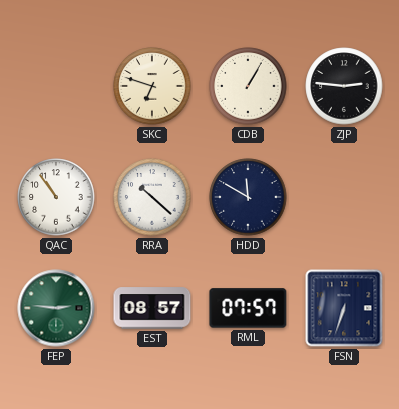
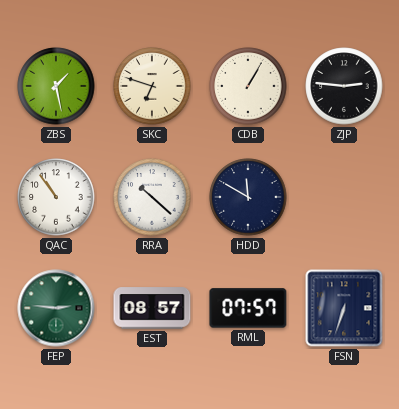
ZBS: none -> 1:28 (56, 86)
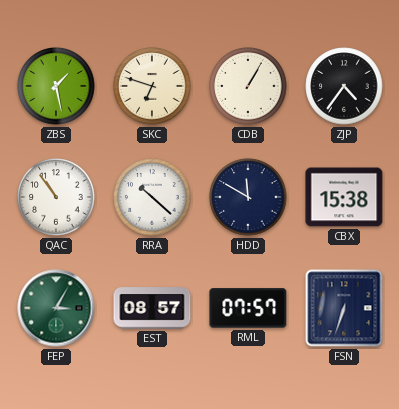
ZJP: 2:46 -> 4:36 (344, 86)
CBX: none -> 15:38 (344, 197)
FEP: 2:46 -> 3:05 (56, 308)
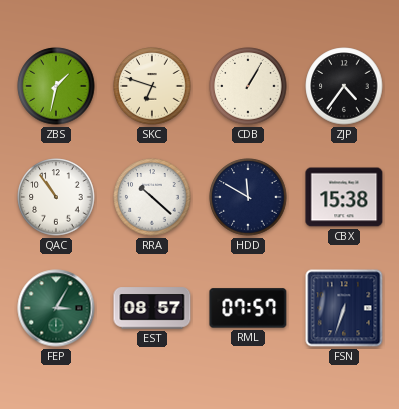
ZBS: 1:28 -> 1:32 (56, 86)
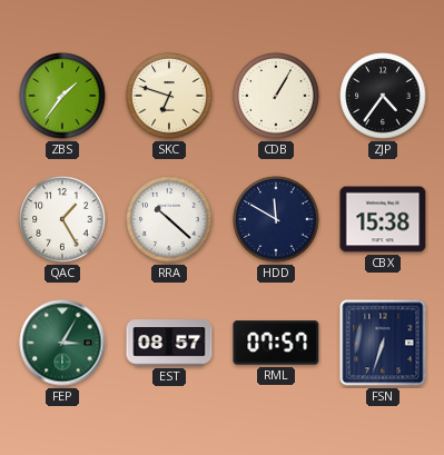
ZBS: 1:32 -> 1:36 (62, 96)
QAC: 10:54 -> 1:25 (62, 219)
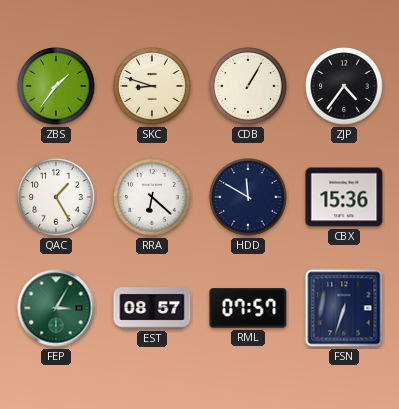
SKC: 6:48 -> 8:48 (152, 86)
RRA: 10:22 -> 6:22 (152, 197)
CBX: 15:38 -> 15:36 (344, 197)
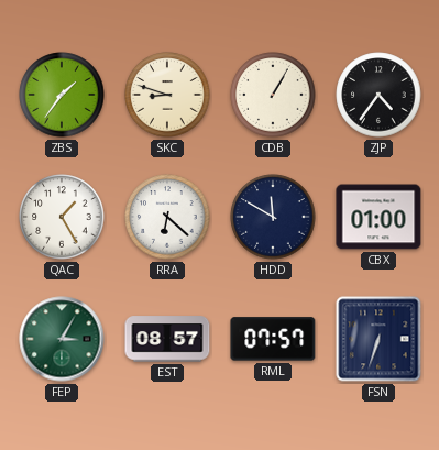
CBX: 15:36 -> 01:00 (378, 217)
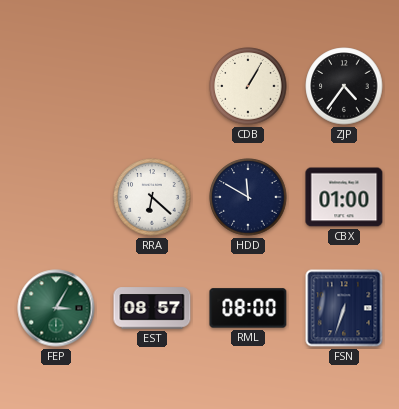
ZBS: 1:36 -> none (62, 95)
SKC: 8:48 -> none (167, 95)
QAC: 1:25 -> none (62, 217)
RML: 07:57 -> 08:00 (248, 308)
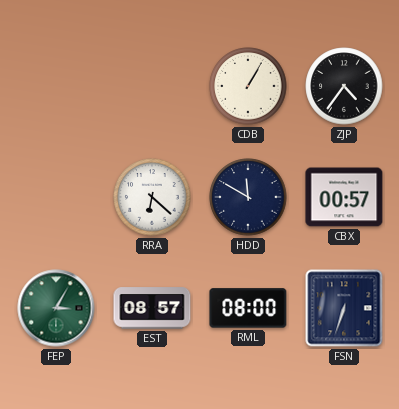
CBX: 01:00 -> 00:57 (344, 197)
